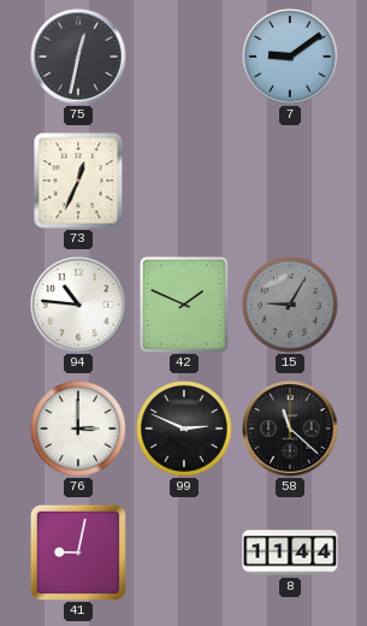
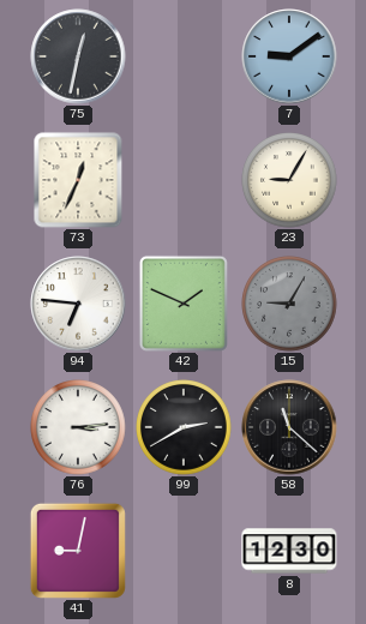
23: none -> 9:05 (289, 180)
94: 10:46 -> 6:46 (78, 304)
76: 3:00 -> 3:14 (78, 427)
99: 2:49 -> 2:40 (184, 427)
8: 11:44 -> 12:30 (289, 551)
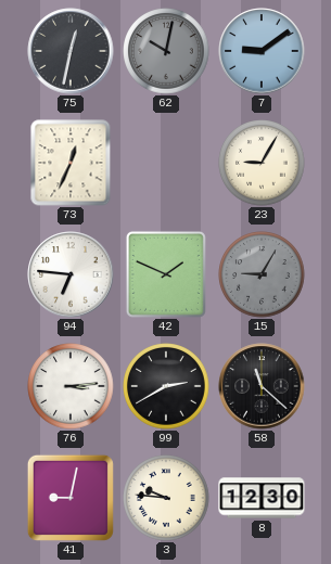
62: none -> 10:02 (166, 51)
3: none -> 9:46 (166, 498)
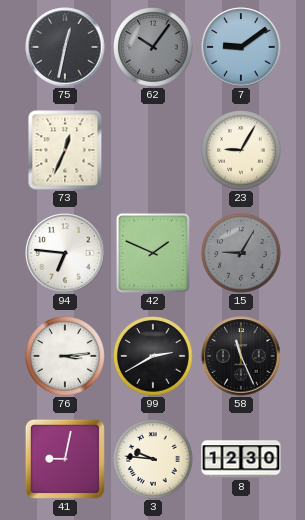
62: 10:02 -> 10:06 (153, 47)
58: 11:22 -> 11:26 (241, 356)
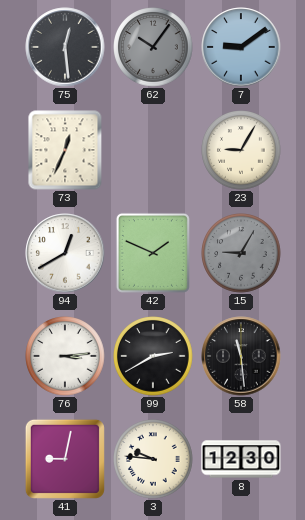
75: 12:32 -> 12:29 (65, 47)
94: 6:46 -> 12:40 (65, 253)
58: 11:26 -> 11:29 (241, 356)
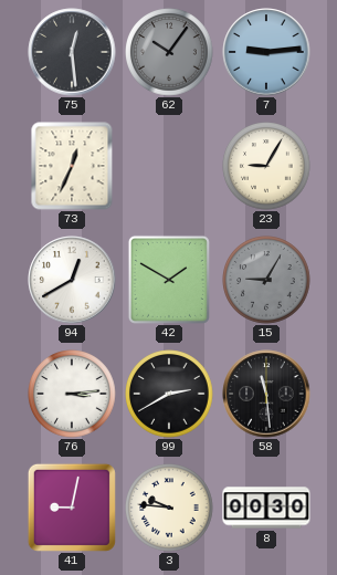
7: 9:09 -> 9:14 (266, 52)
42: 1:49 -> 1:50 (169, 280)
8: 12:30 -> 00:30 (266, 508)
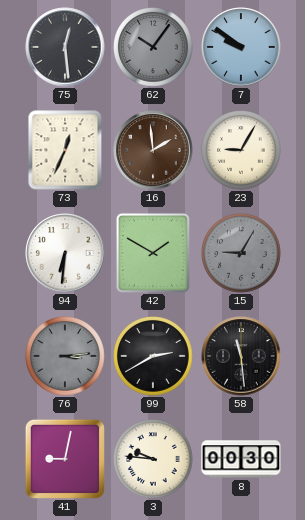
7: 9:14 -> 9:51 (241, 47)
16: none -> 1:59 (153, 150)
94: 12:40 -> 6:31 (65, 253)
76 dial: white -> grey (65, 356)
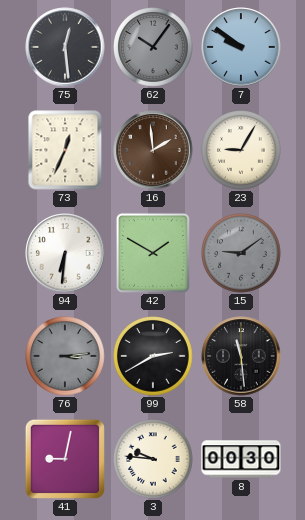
15: 9:05 -> 9:09 (241, 253)
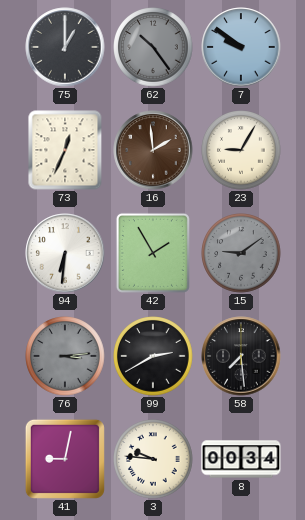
75: 12:29 -> 1:00 (65, 47)
62: 10:06 -> 10:24 (153, 47)
42: 1:50 -> 1:55 (153, 253)
58: 11:29 -> 7:29 (241, 356)
8: 00:30 -> 00:34 (241, 459)
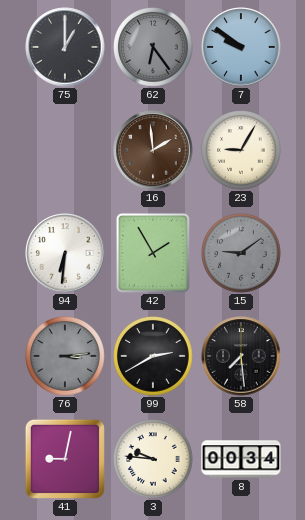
62: 10:24 -> 6:24 (153, 47)
73: 12:34 -> none (65, 150)
